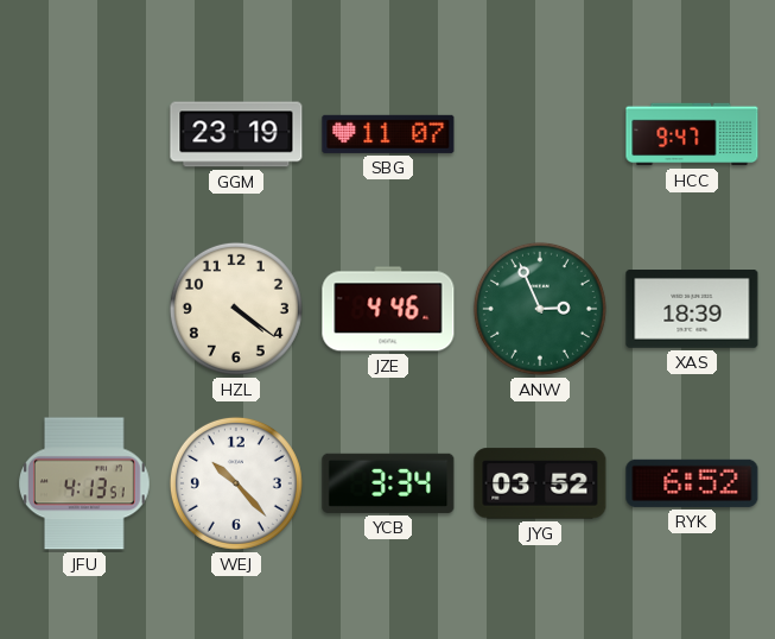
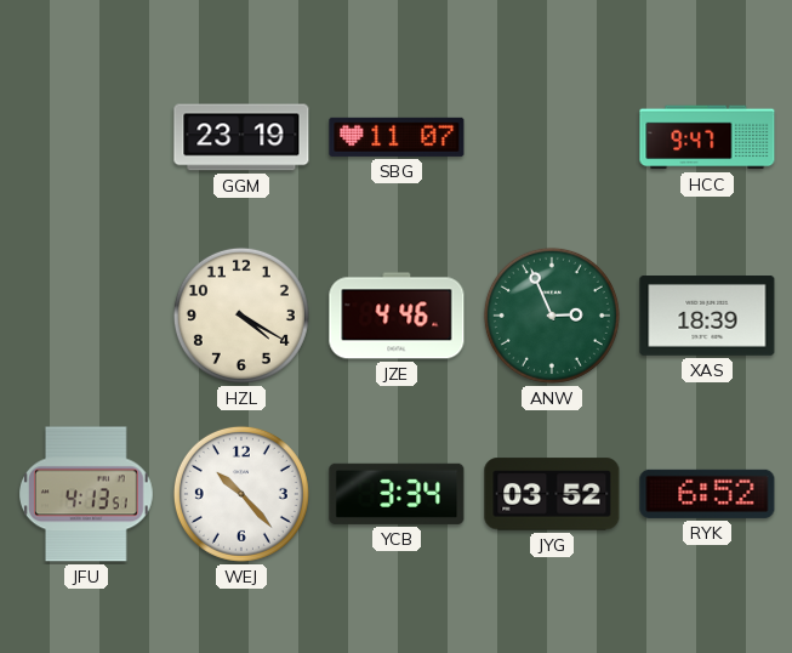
HZL: 4:21 -> 4:20 (241, 316)
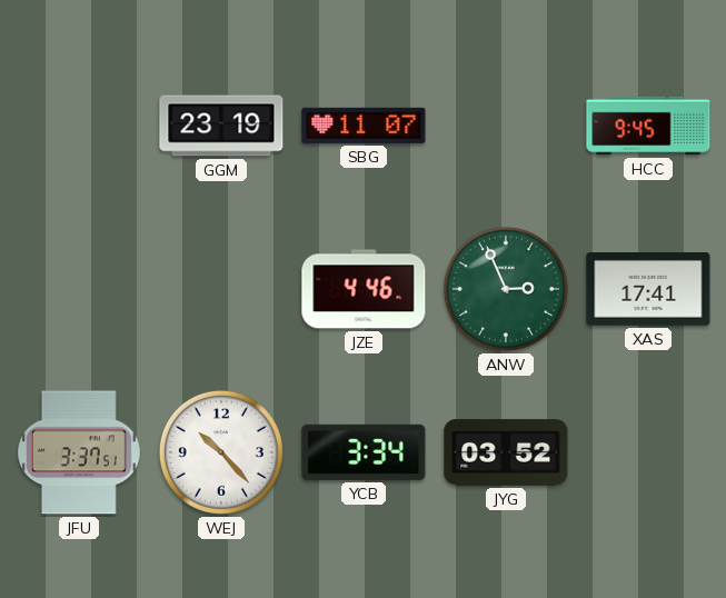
HCC: 9:47 -> 9:45 (648, 126)
HZL: 4:20 -> none (241, 316)
XAS: 18:39 -> 17:41 (648, 290)
JFU: 4:13 -> 3:37 (80, 452)
RYK: 6:52 -> none (707, 494)
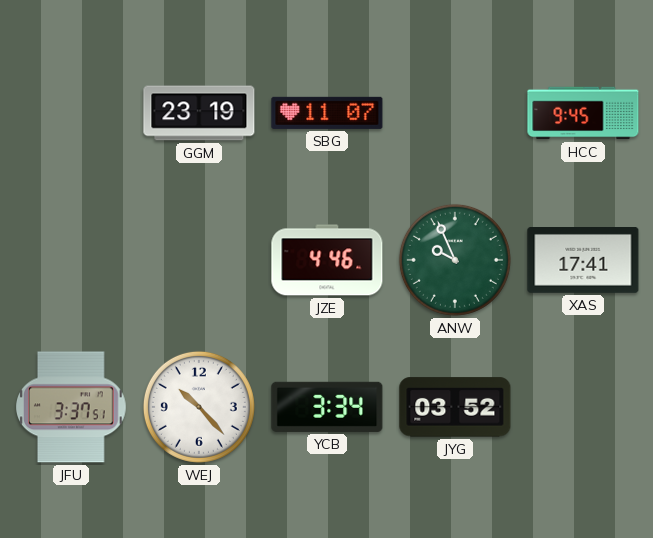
ANW: 2:56 -> 9:56 (455, 260)
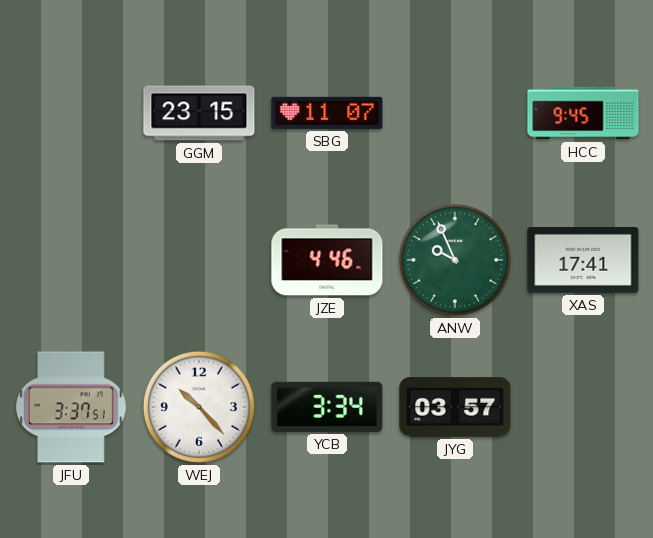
GGM: 23:19 -> 23:15 (199, 113)
JYG: 03:52 -> 03:57 (455, 407)
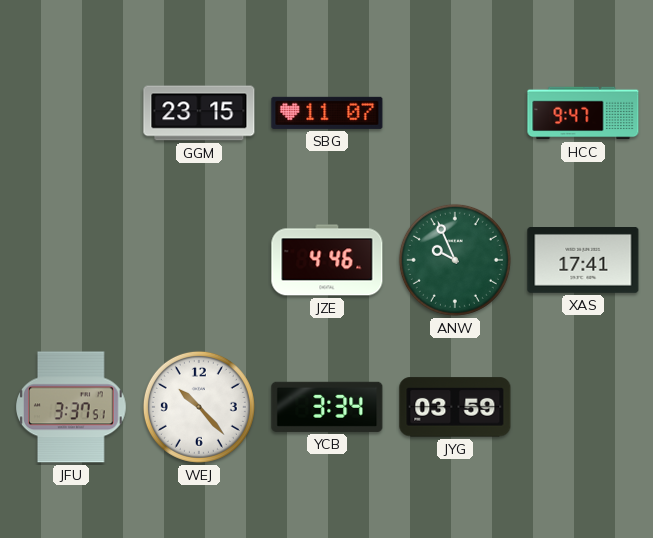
HCC: 9:45 -> 9:47 (583, 113)
JYG: 03:57 -> 03:59 (455, 407)
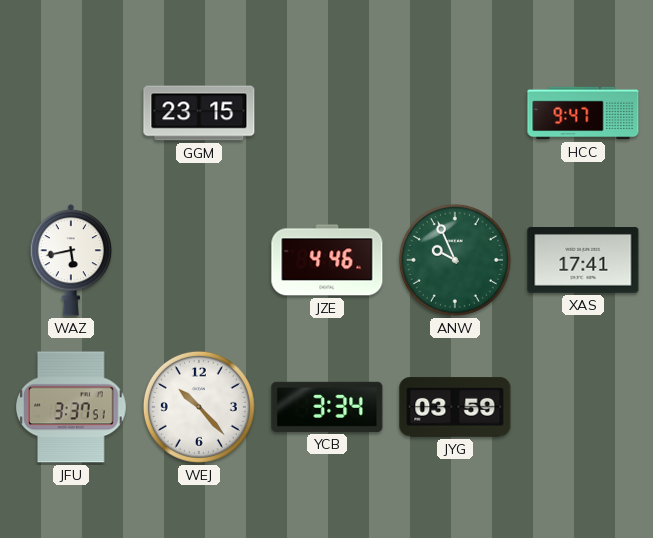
SBG: 11:07 -> none (327, 113)
WAZ: none -> 5:43 (71, 260)
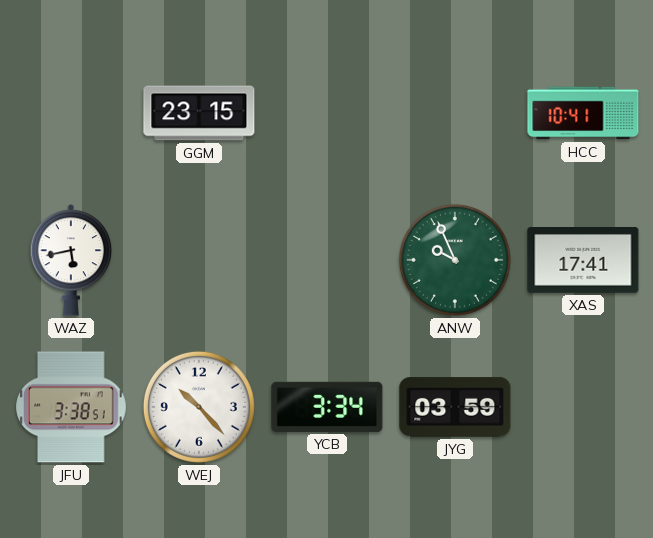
HCC: 9:47 -> 10:41 (583, 113)
JZE: 4:46 -> none (327, 260)
JFU: 3:37 -> 3:38 (72, 407)
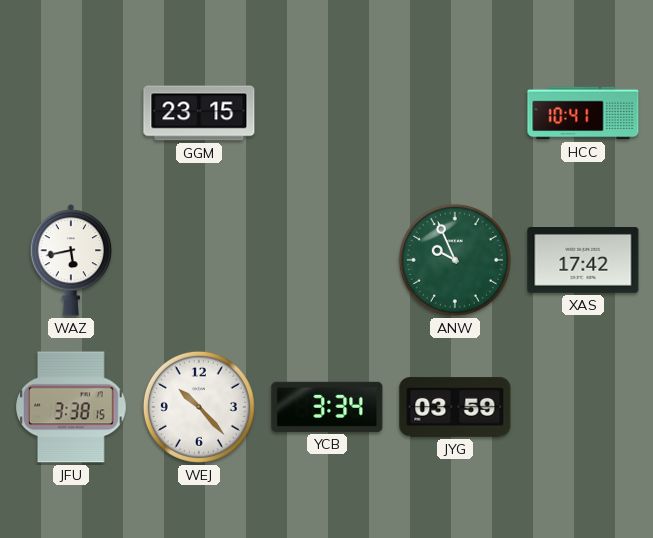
XAS: 17:41 -> 17:42 (583, 261)
JFU: 3:38:51 -> 3:38:15 (72, 407)
